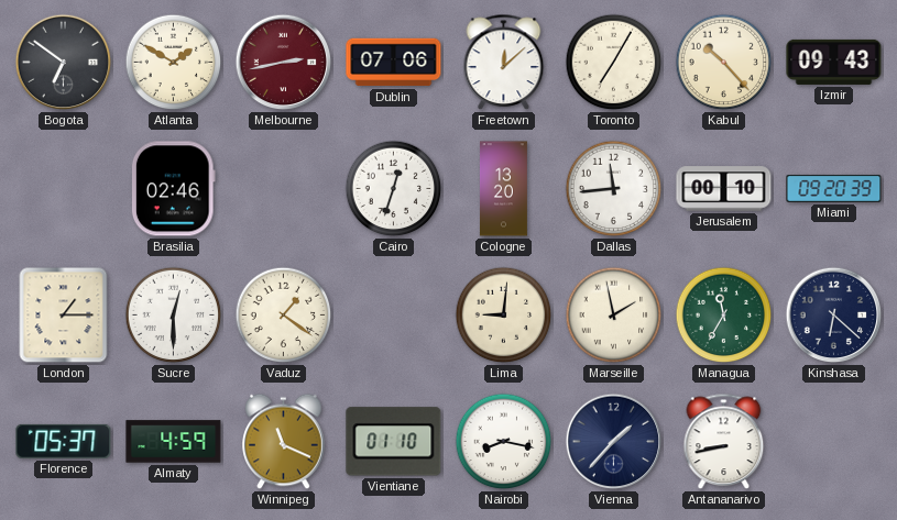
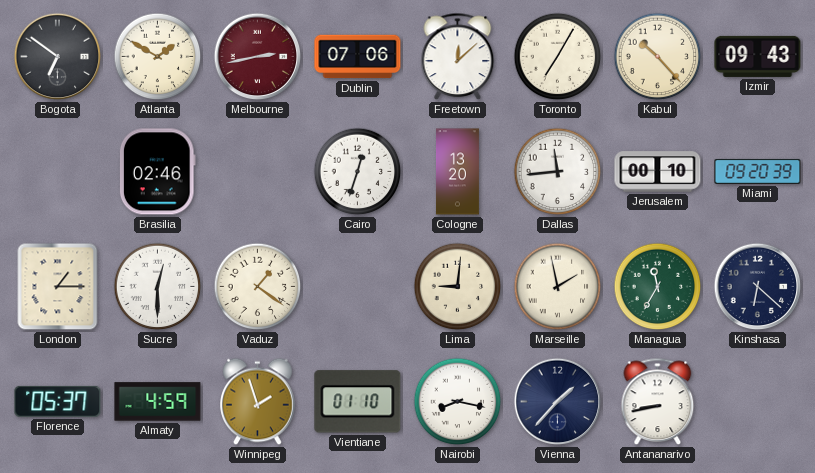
Winnipeg: 11:19 -> 1:57 (258, 402)
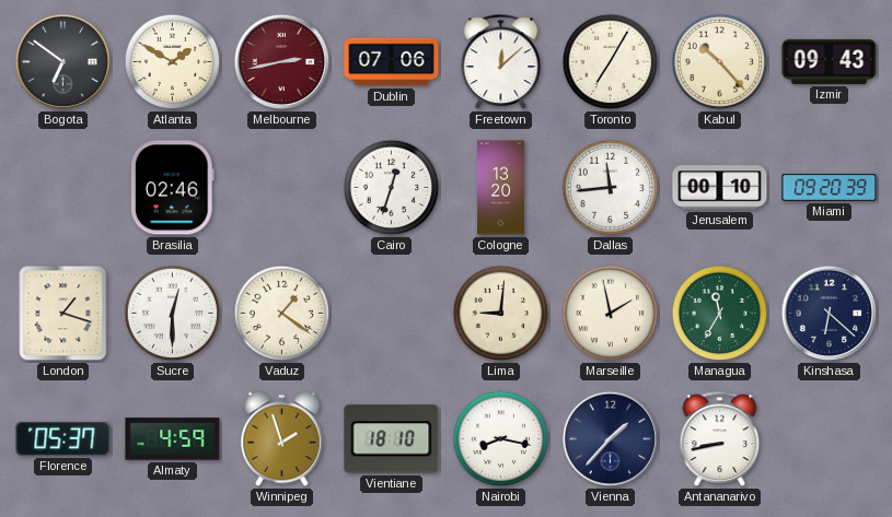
London: 1:15 -> 1:18 (63, 314)
Vientiane: 01:10 -> 18:10 (392, 439)
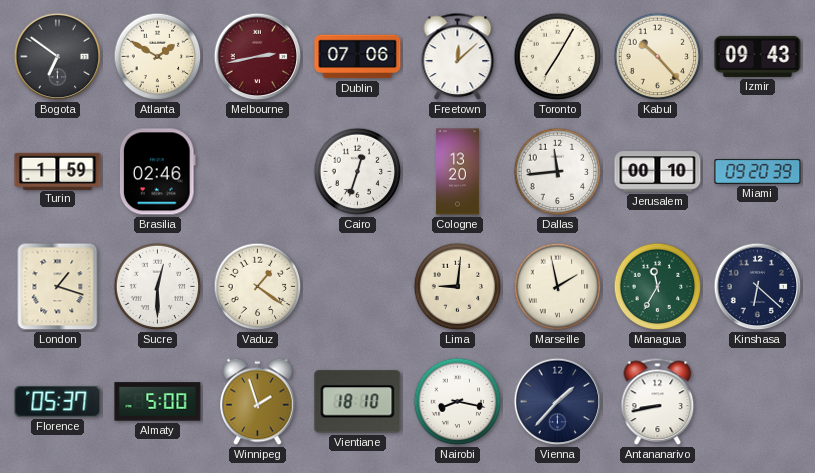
Turin: none -> 1:59 (58, 171)
Almaty: 4:59 -> 5:00 (158, 402)
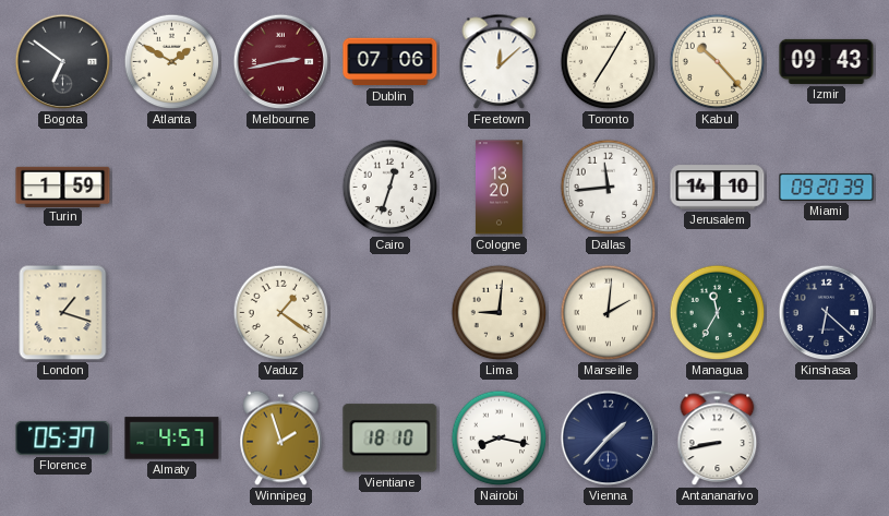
Brasilia: 02:46 -> none (157, 172)
Jerusalem: 00:10 -> 14:10 (718, 188)
Sucre: 12:30 -> none (158, 287)
Marseille: 1:58 -> 2:01 (609, 313)
Almaty: 5:00 -> 4:57 (172, 439)
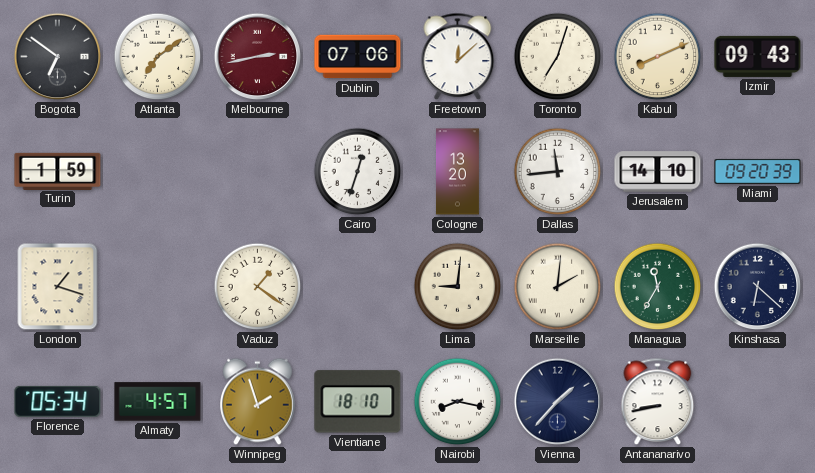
Atlanta: 1:50 -> 7:09 (158, 57)
Toronto: 7:05 -> 7:03 (558, 57)
Kabul: 10:23 -> 8:11 (658, 57)
Florence: 05:37 -> 05:34 (58, 401)
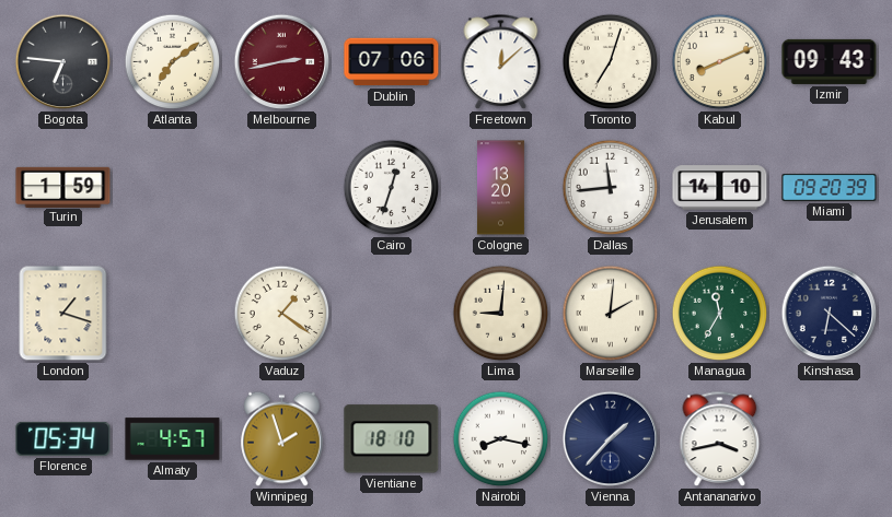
Bogota: 6:51 -> 6:46 (63, 62)
Antananarivo: 8:43 -> 3:43 (720, 439)
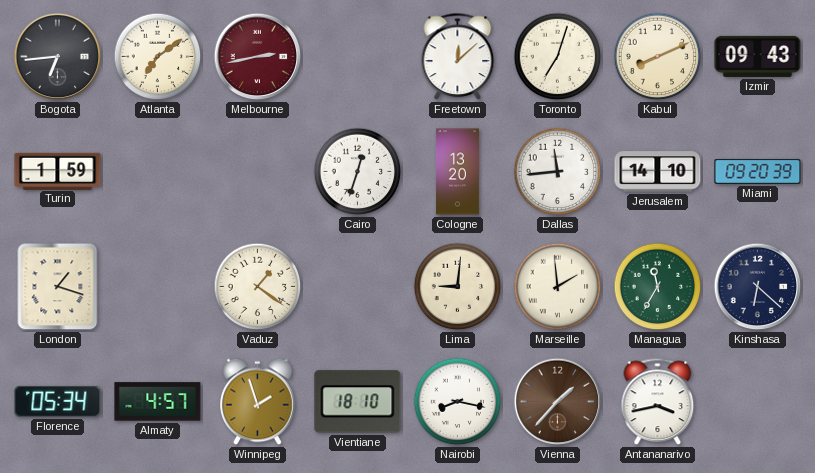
Bogota: 6:46 -> 6:44 (58, 57)
Dublin: 07:06 -> none (392, 62)
Marseille: 2:01 -> 1:59 (558, 287)
Vienna dial: navy -> brown (558, 402)
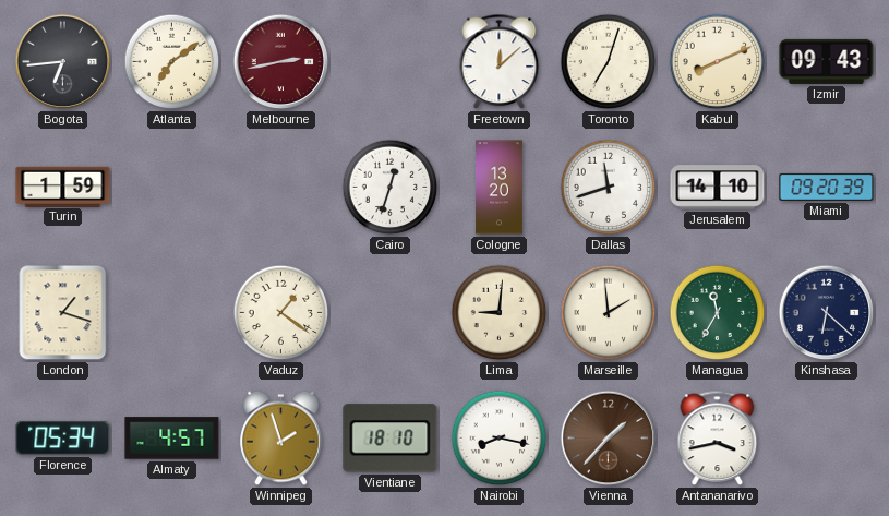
Dallas: 11:44 -> 11:42 (609, 188)
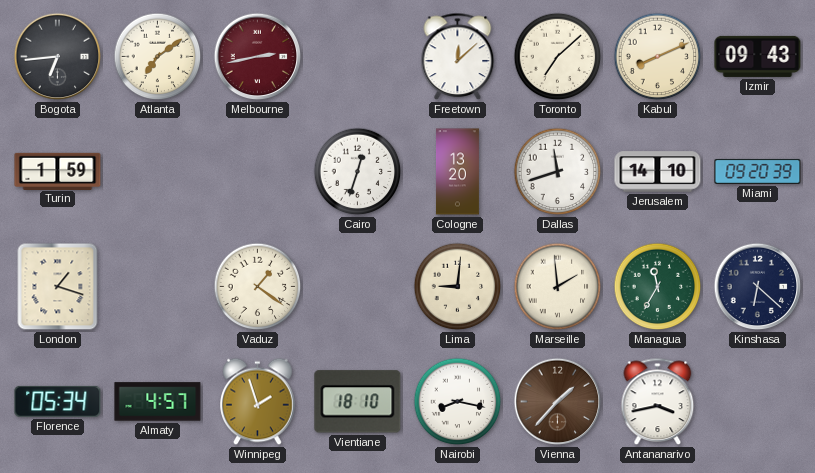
Toronto: 7:03 -> 7:08 (558, 57)
